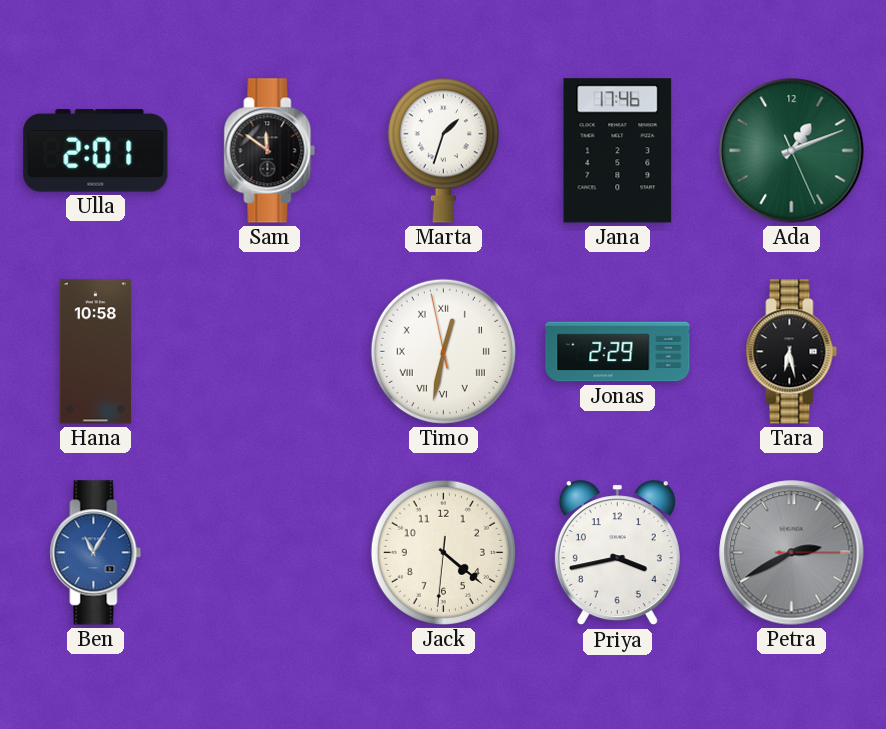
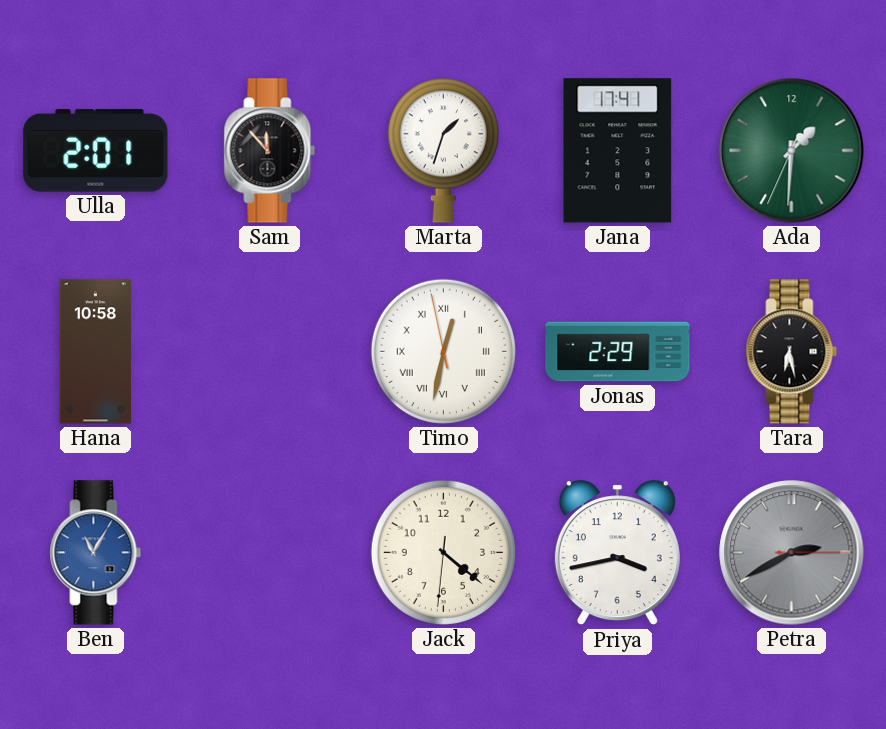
Sam: 11:51 -> 11:53 (270, 151)
Jana: 17:46 -> 17:41 (618, 151)
Ada: 1:11 -> 1:30 (792, 151)
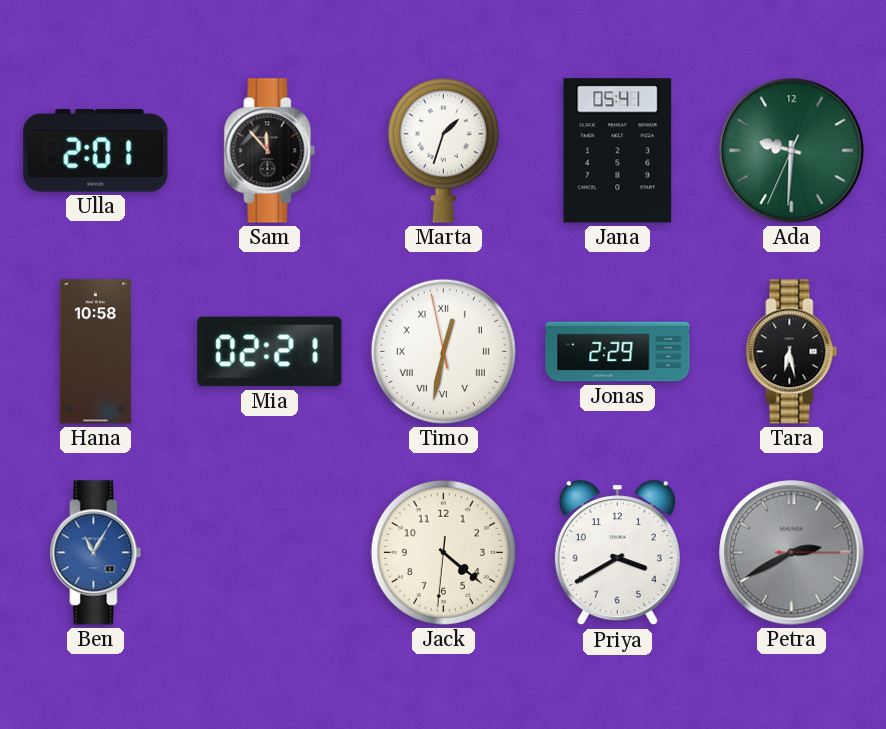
Jana: 17:41 -> 05:41 (618, 151)
Ada: 1:30 -> 9:30 (792, 151)
Mia: none -> 02:21 (270, 352)
Priya: 3:43 -> 3:40 (617, 553)
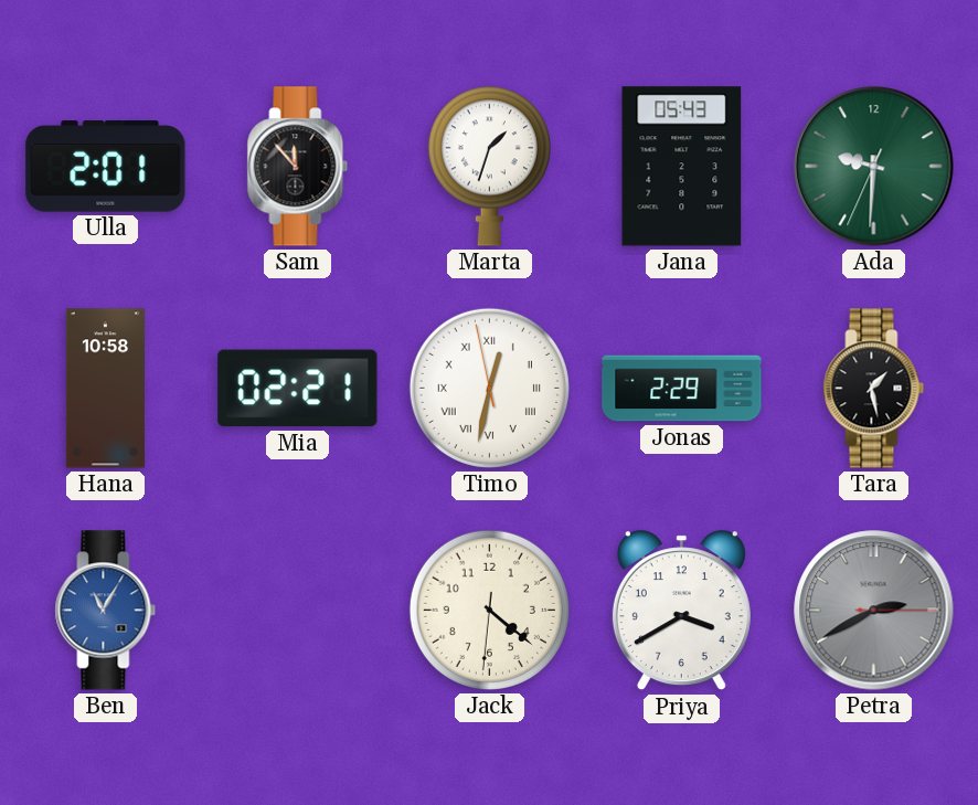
Jana: 05:41 -> 05:43 (682, 167)
Tara: 6:28 -> 1:28 (874, 389)
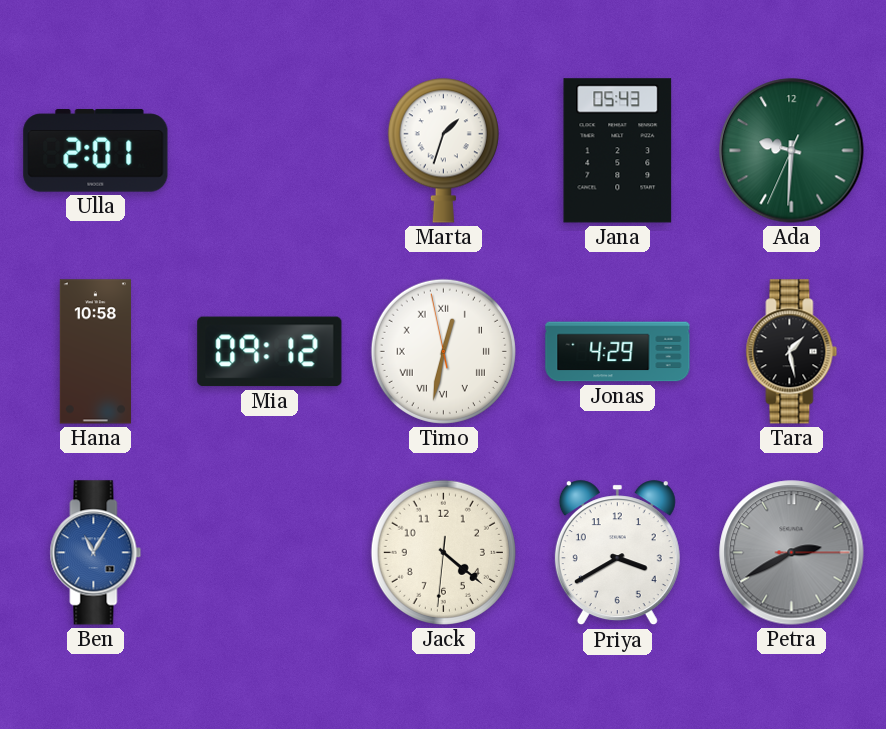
Sam: 11:53 -> none (298, 167)
Mia: 02:21 -> 09:12 (270, 352)
Jonas: 2:29 -> 4:29 (618, 352)
